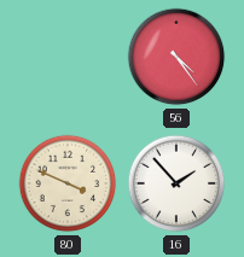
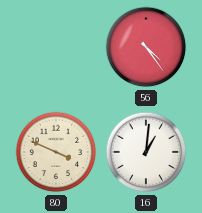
16: 1:53 -> 1:01 (146, 152)
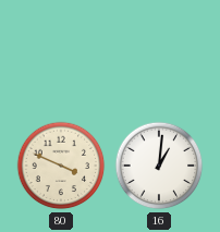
56: 4:24 -> none (146, 47)
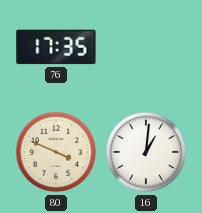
76: none -> 17:35 (56, 47)
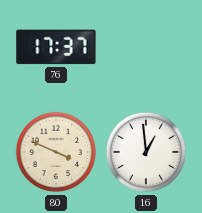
76: 17:35 -> 17:37 (56, 47)
16: 1:01 -> 12:59 (146, 152)
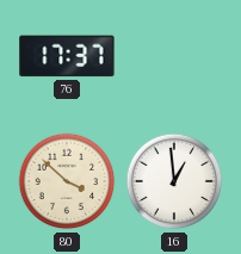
80: 3:49 -> 3:52 (67, 181)
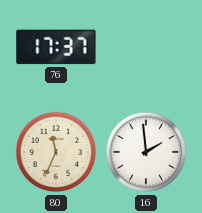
80: 3:52 -> 11:34 (56, 152)
16: 12:59 -> 1:59 (146, 152)
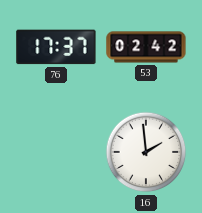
53: none -> 02:42 (146, 47)
80: 11:34 -> none (56, 152)
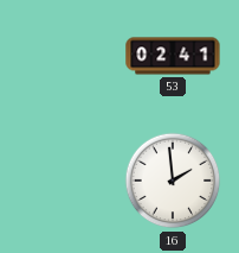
76: 17:37 -> none (56, 47)
53: 02:42 -> 02:41 (173, 56)
